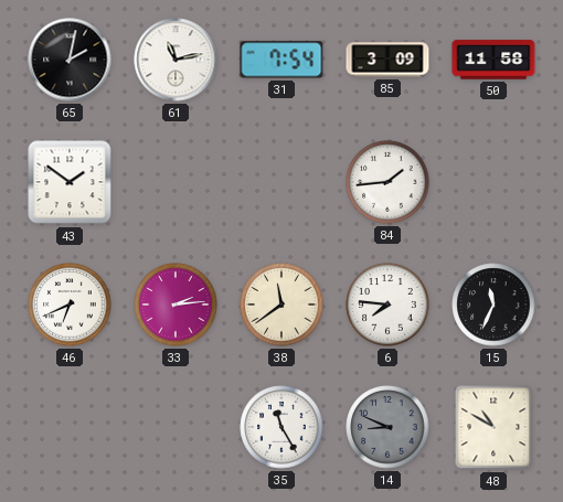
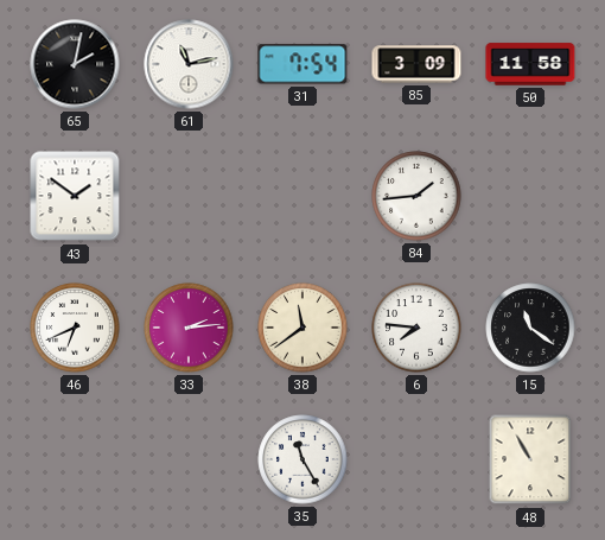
15: 11:34 -> 11:21 (530, 328)
14: 8:49 -> none (387, 427)
48: 10:50 -> 10:55 (530, 459)
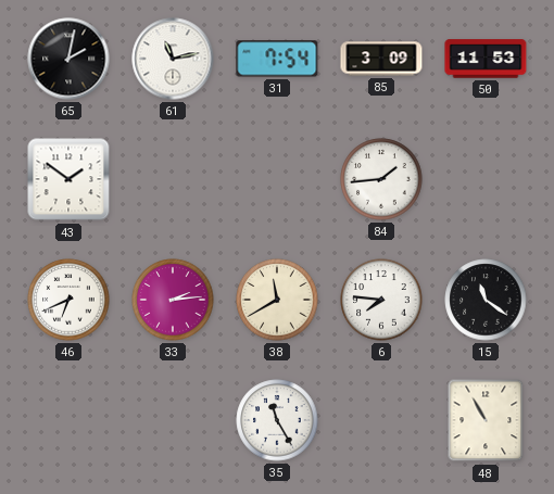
50: 11:58 -> 11:53 (486, 59)
38: 11:39 -> 11:40 (277, 300)
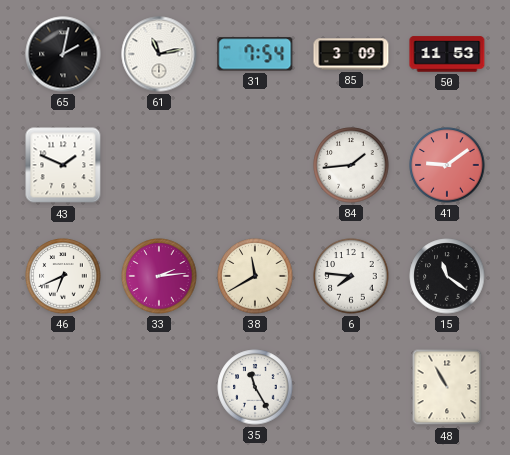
43: 1:51 -> 1:49 (63, 165)
41: none -> 9:09 (447, 165)
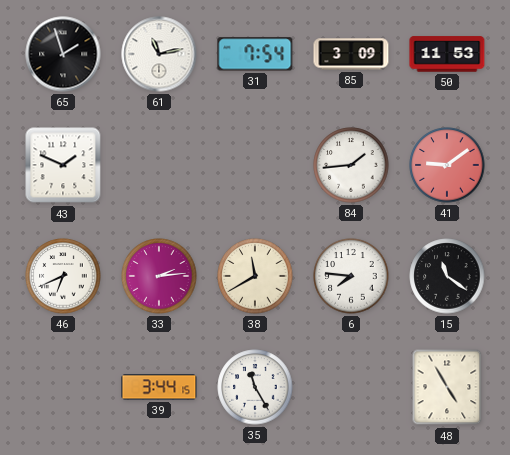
65: 2:02 -> 1:57 (63, 54)
39: none -> 3:44 (159, 387)
48: 10:55 -> 4:55 (447, 387)
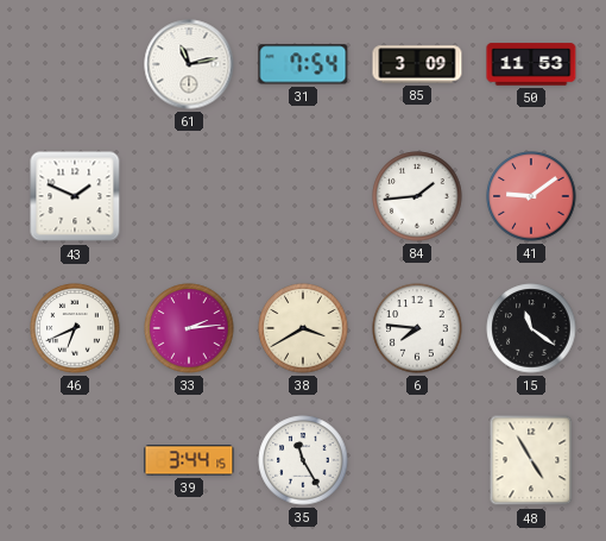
65: 1:57 -> none (63, 54)
38: 11:40 -> 3:40 (303, 328)
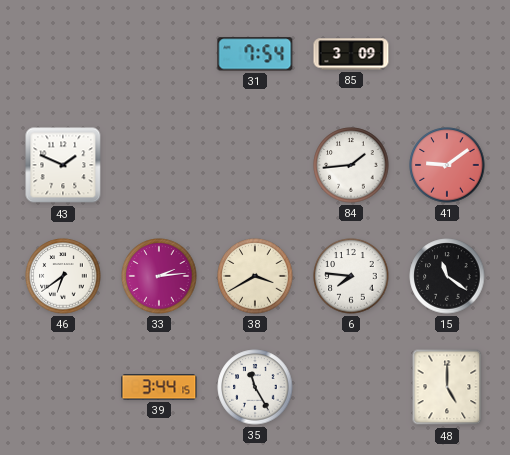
61: 11:13 -> none (189, 64)
50: 11:53 -> none (531, 64)
46: 6:41 -> 6:39 (63, 276)
48: 4:55 -> 5:00 (447, 387)
